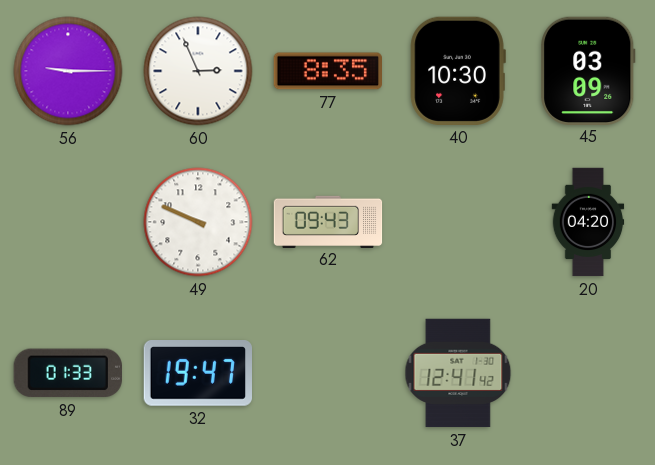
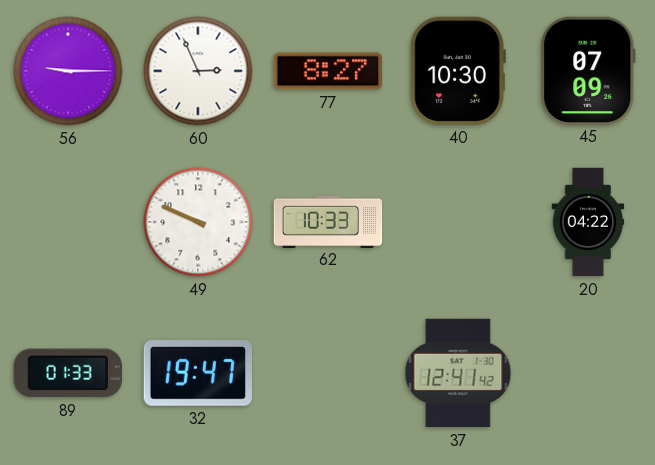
77: 8:35 -> 8:27 (328, 71)
45: 03:09 -> 07:09 (588, 70)
62: 09:43 -> 10:33 (328, 221)
20: 04:20 -> 04:22 (588, 222)
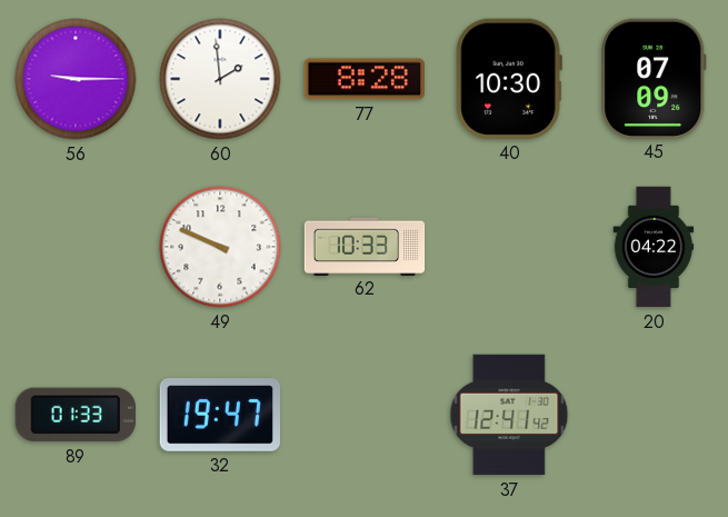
60: 2:56 -> 1:59 (220, 79)
77: 8:27 -> 8:28 (365, 79)
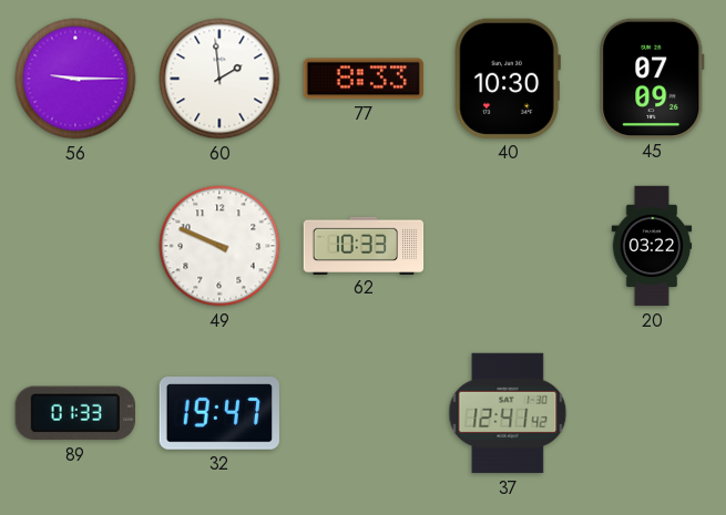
77: 8:28 -> 8:33 (364, 79)
20: 04:22 -> 03:22 (652, 246)
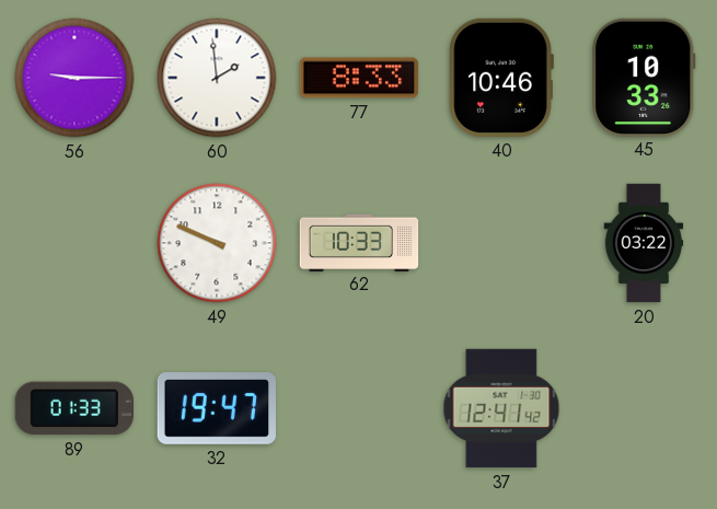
40: 10:30 -> 10:46 (501, 78)
45: 07:09 -> 10:33 (644, 77)
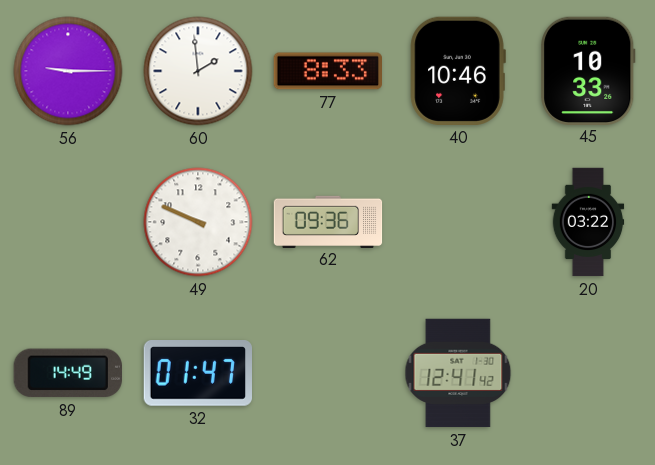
62: 10:33 -> 09:36 (328, 221)
89: 01:33 -> 14:49 (68, 373)
32: 19:47 -> 01:47 (197, 374)
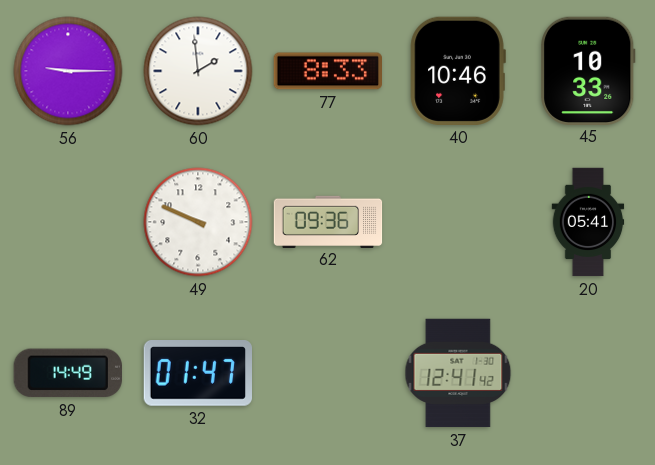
20: 03:22 -> 05:41 (588, 222)
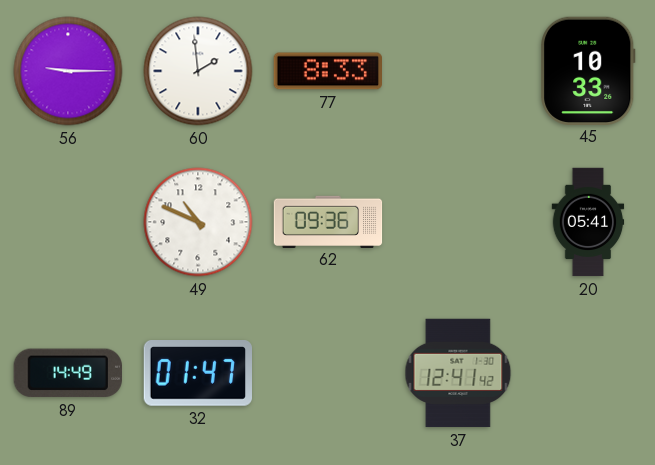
40: 10:46 -> none (458, 71)
49: 9:49 -> 10:49 (198, 222)
